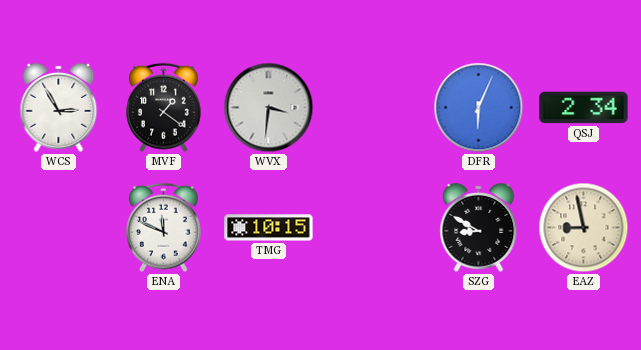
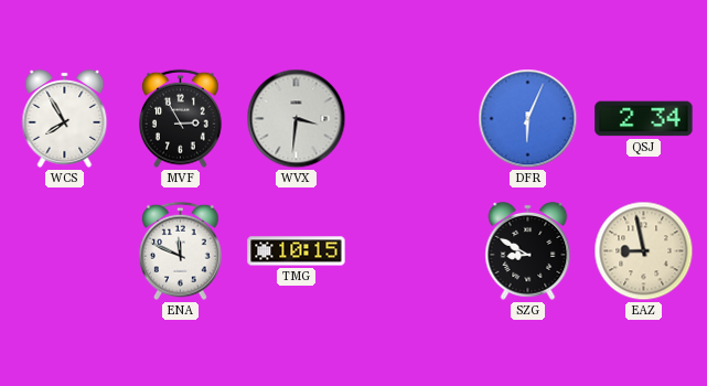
WCS: 2:55 -> 7:55 (65, 118)
MVF: 1:21 -> 2:55 (181, 119)
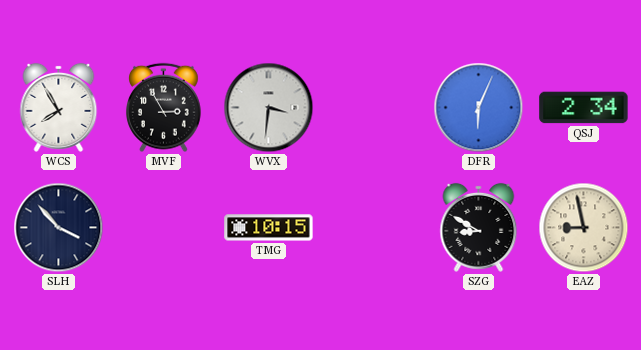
SLH: none -> 3:53 (59, 228)
ENA: 11:49 -> none (181, 251)
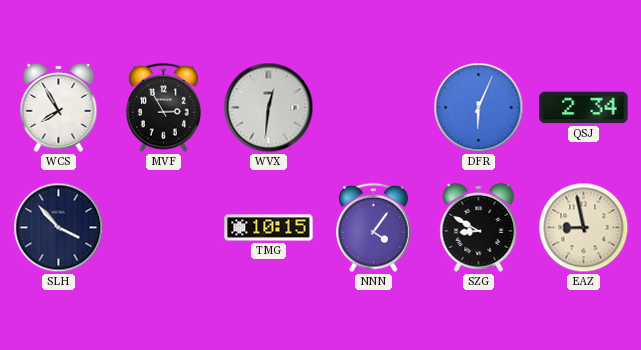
WVX: 3:31 -> 12:31 (269, 108)
NNN: none -> 4:06 (374, 228)
